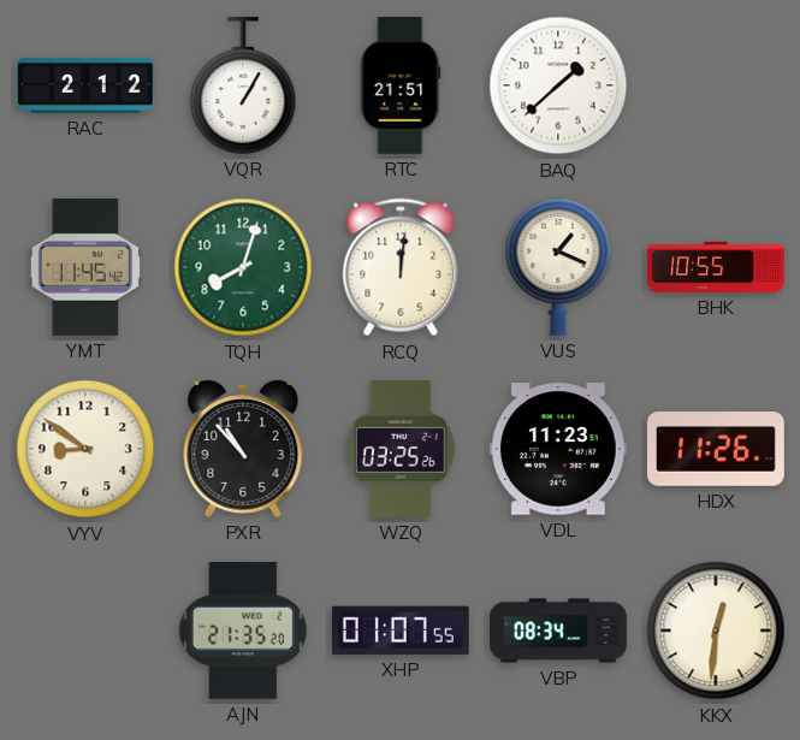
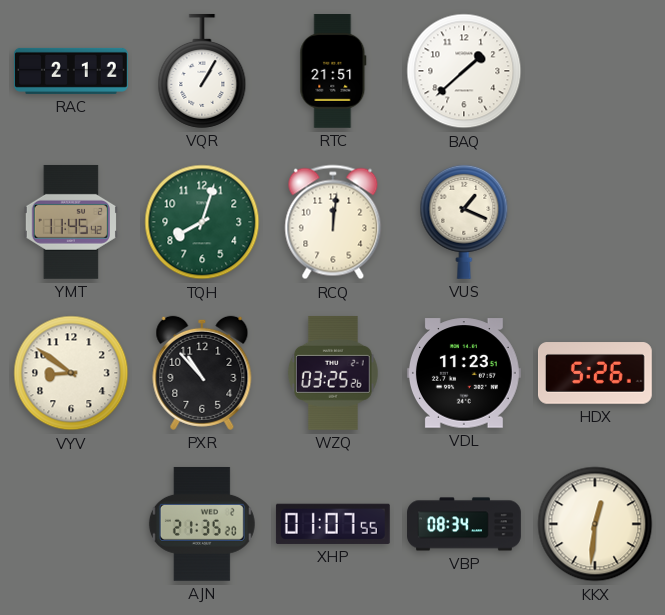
BHK: 10:55 -> none (716, 267)
HDX: 11:26 -> 5:26 (596, 373)
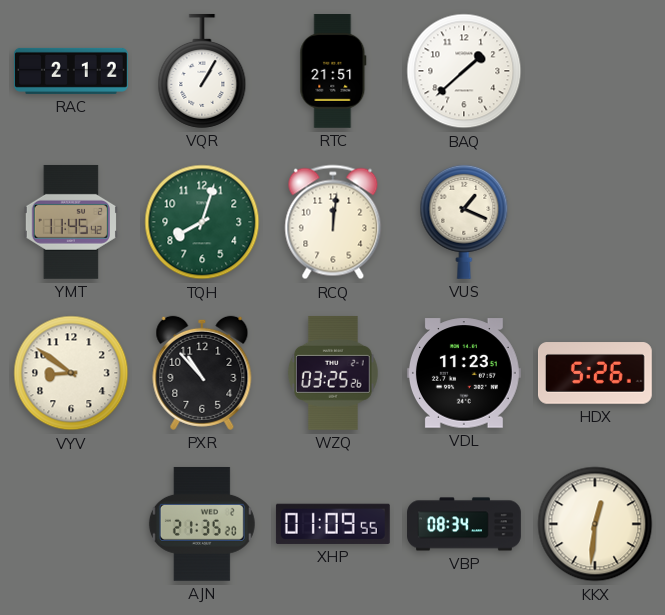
XHP: 01:07 -> 01:09 (333, 524)
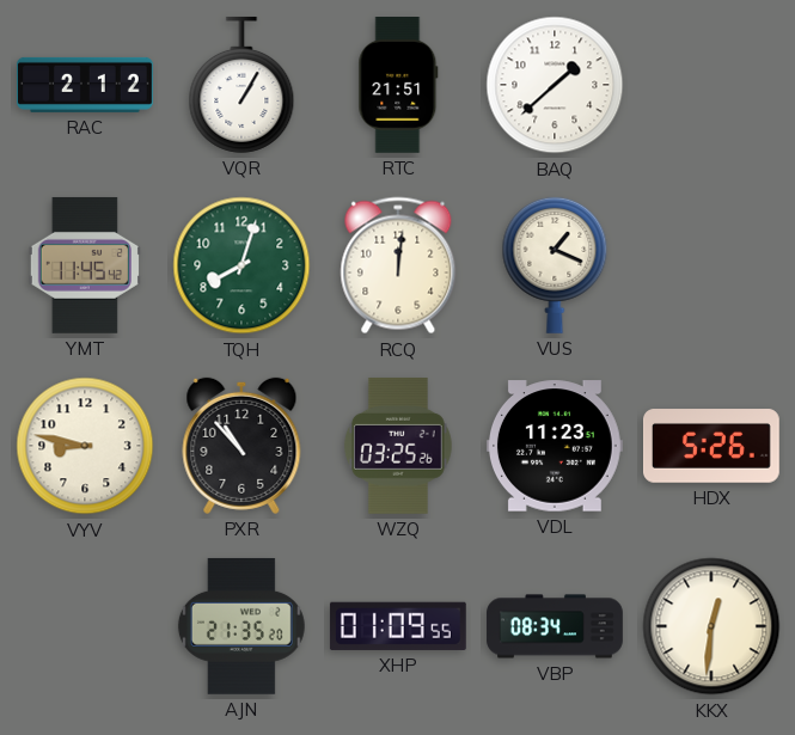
VYV: 8:51 -> 8:47 (85, 446)
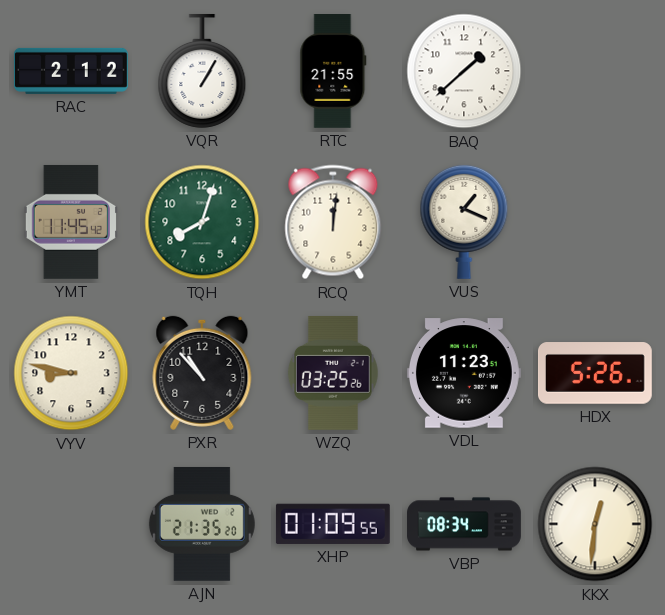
RTC: 21:51 -> 21:55 (333, 72)
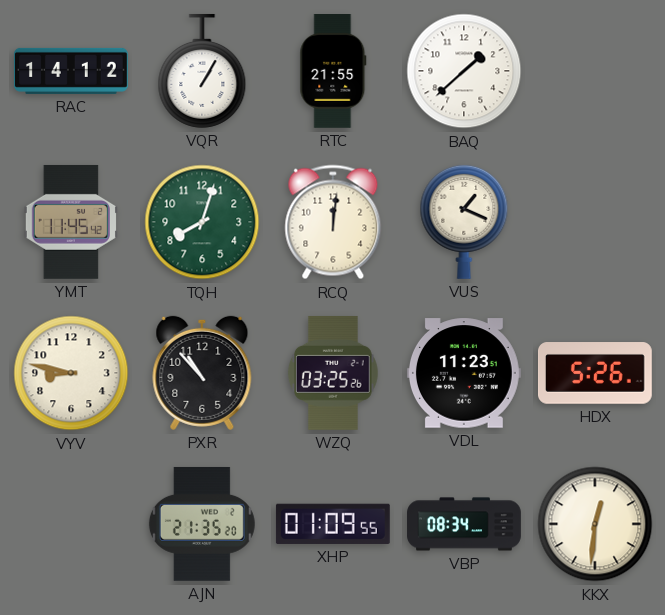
RAC: 2:12 -> 14:12 (72, 71)
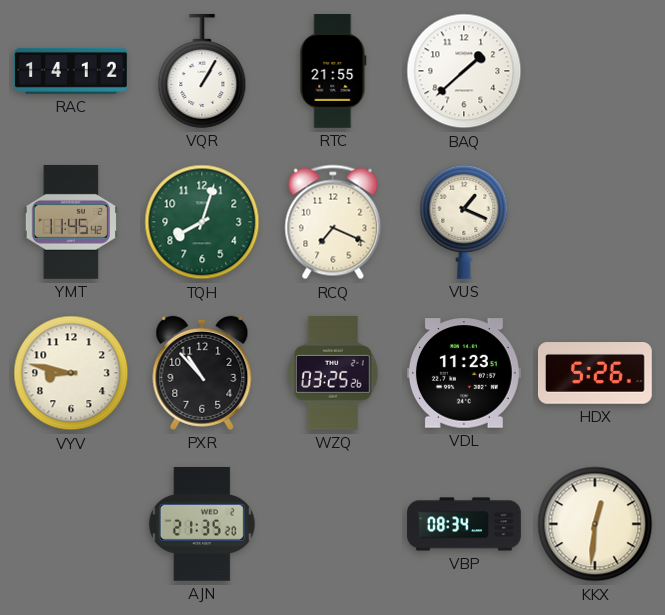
RCQ: 12:01 -> 7:19 (333, 222)
XHP: 01:09 -> none (333, 524)
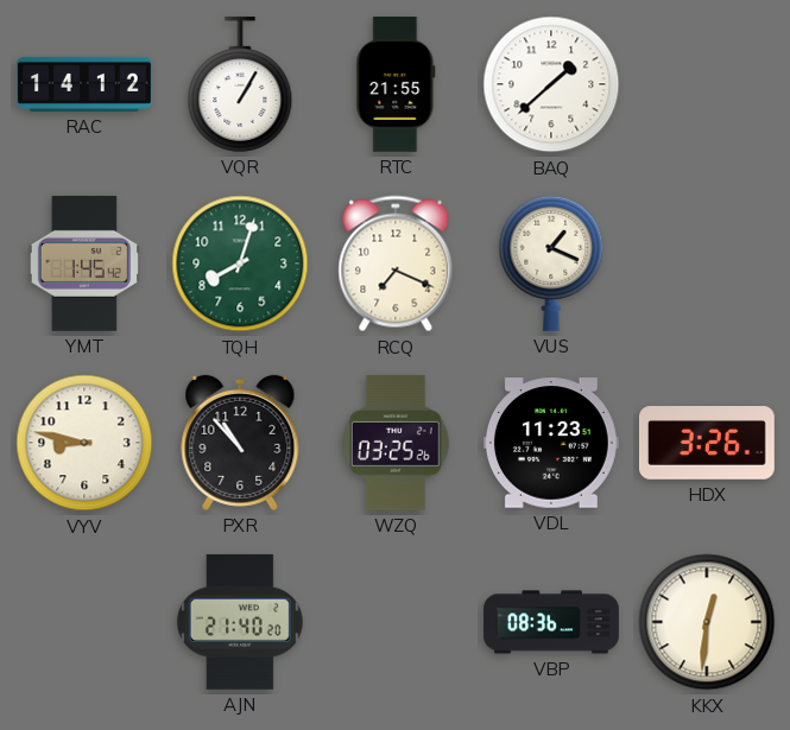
YMT: 11:45 -> 1:45 (84, 264)
HDX: 5:26 -> 3:26 (708, 443)
AJN: 21:35 -> 21:40 (240, 622)
VBP: 08:34 -> 08:36 (551, 622)
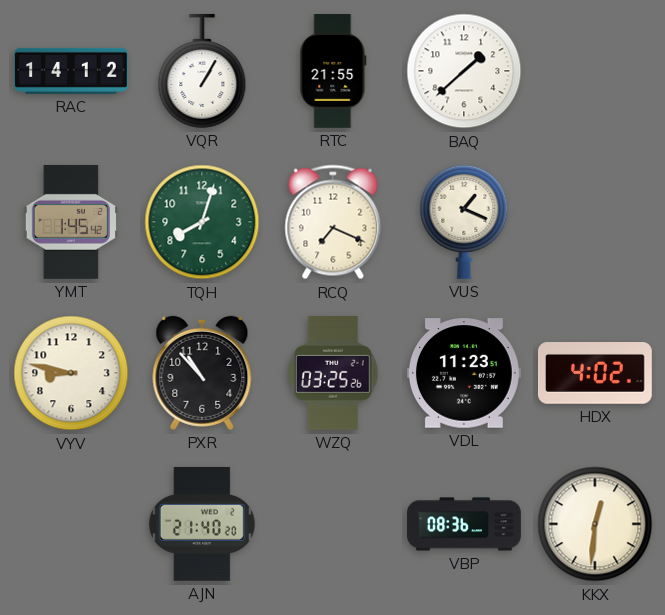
HDX: 3:26 -> 4:02 (596, 373)
